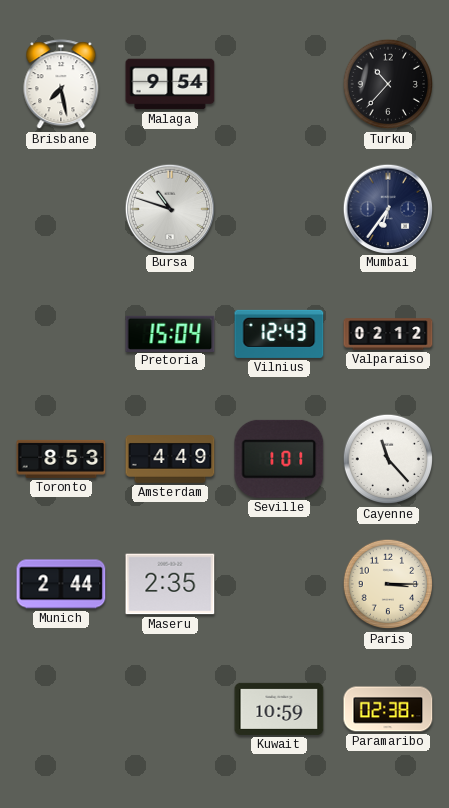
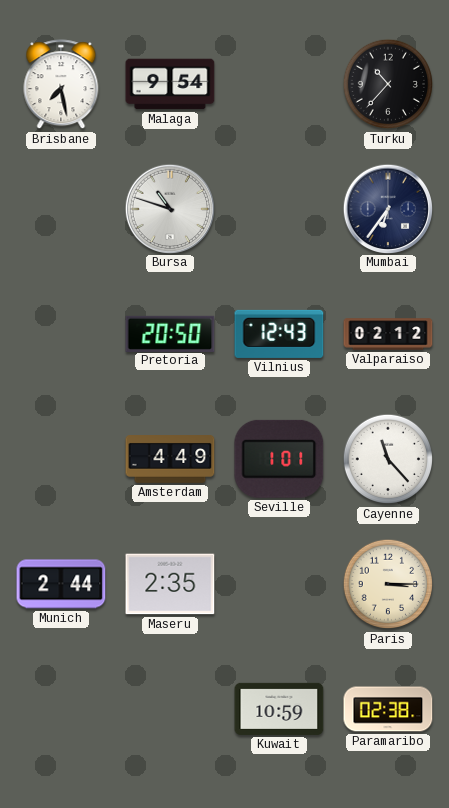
Pretoria: 15:04 -> 20:50 (170, 333)
Toronto: 8:53 -> none (61, 459)
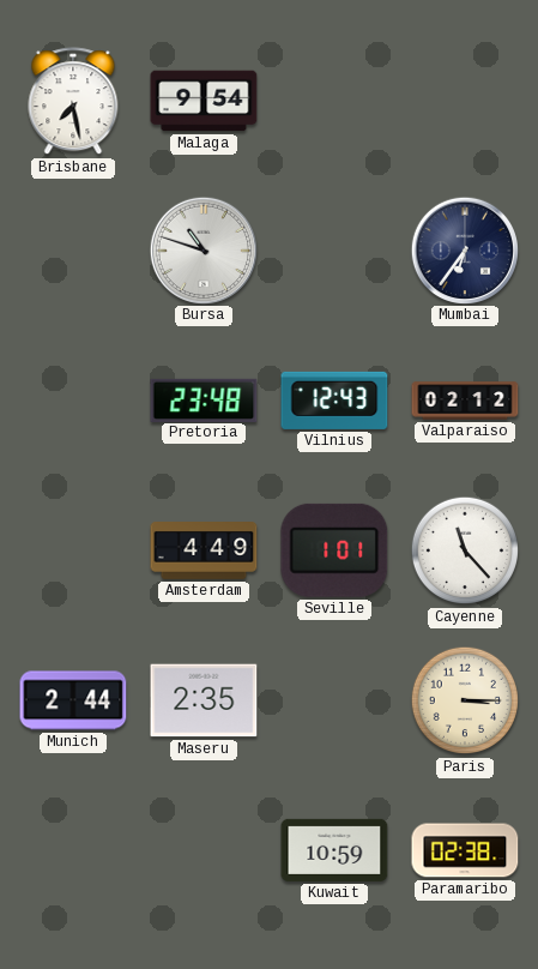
Turku: 10:37 -> none (388, 84)
Pretoria: 20:50 -> 23:48 (204, 399)
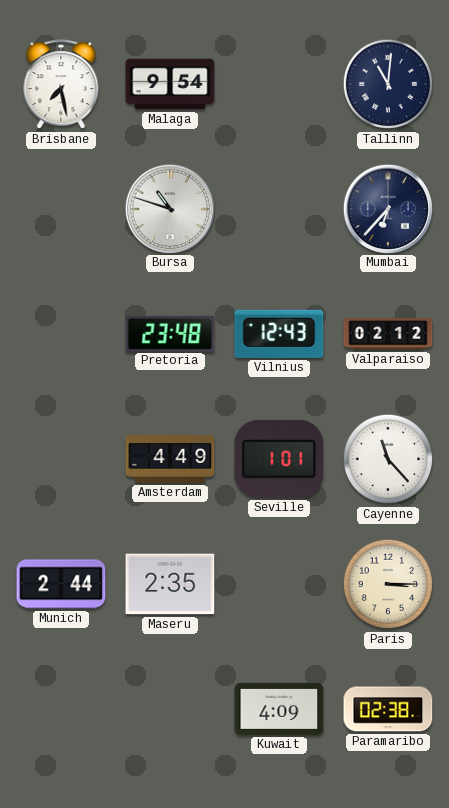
Tallinn: none -> 11:01 (388, 84)
Mumbai: 6:36 -> 6:37 (387, 208)
Kuwait: 10:59 -> 4:09 (279, 709)
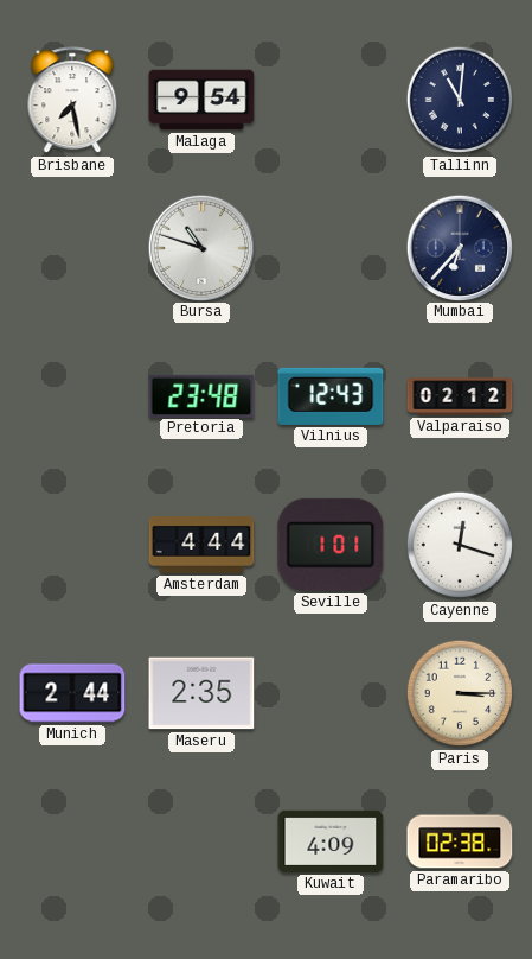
Amsterdam: 4:49 -> 4:44 (201, 546)
Cayenne: 11:23 -> 12:18 (460, 545)
